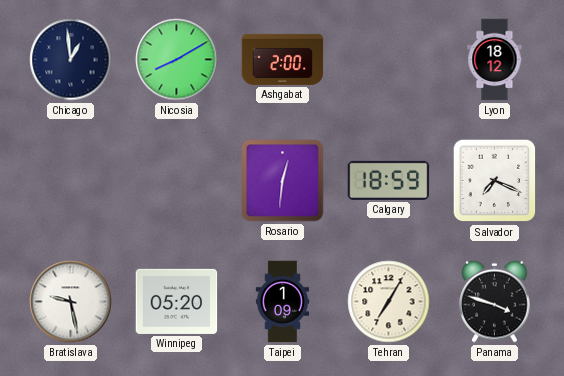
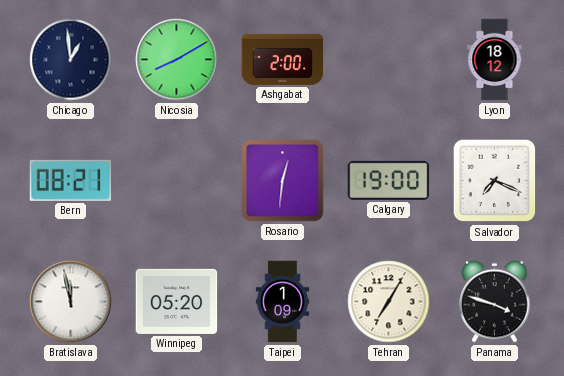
Bern: none -> 08:21 (71, 180)
Calgary: 18:59 -> 19:00 (389, 180)
Bratislava: 9:28 -> 11:58 (71, 302)
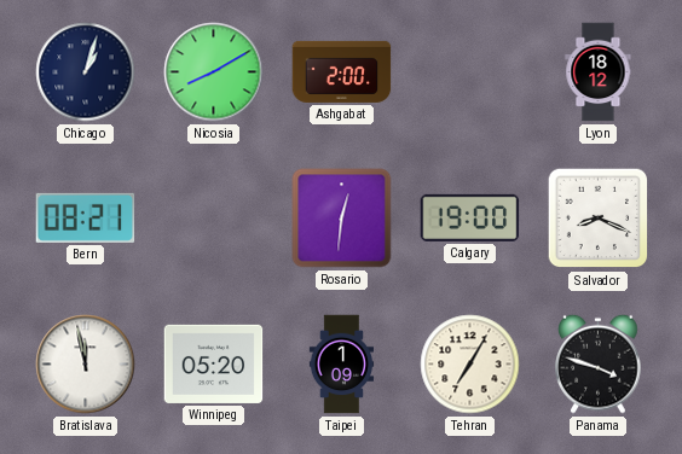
Chicago: 12:59 -> 1:03 (86, 72)
Salvador: 7:19 -> 8:19 (599, 219)
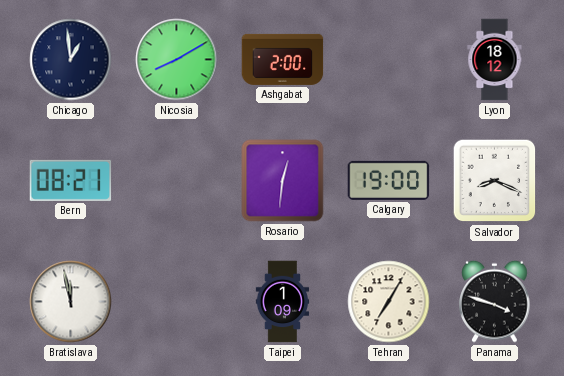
Chicago: 1:03 -> 12:59 (71, 60)
Winnipeg: 05:20 -> none (214, 363)
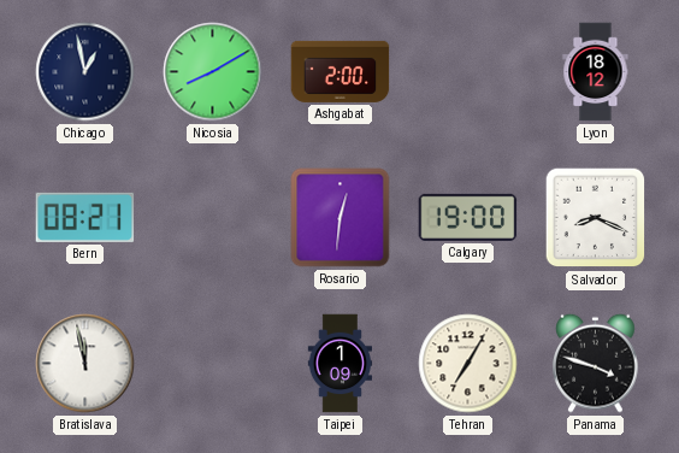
Chicago: 12:59 -> 12:58 (85, 72)
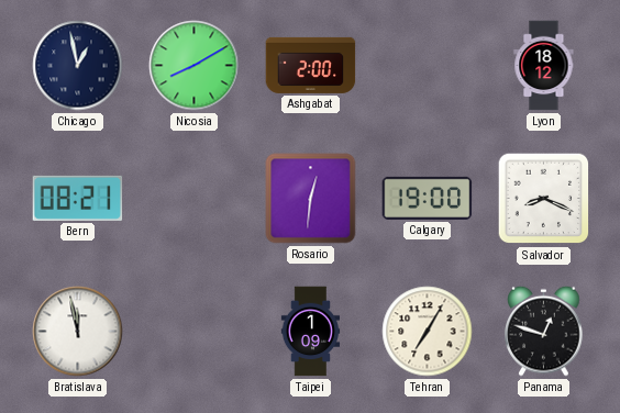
Panama: 3:48 -> 12:48 (544, 331)
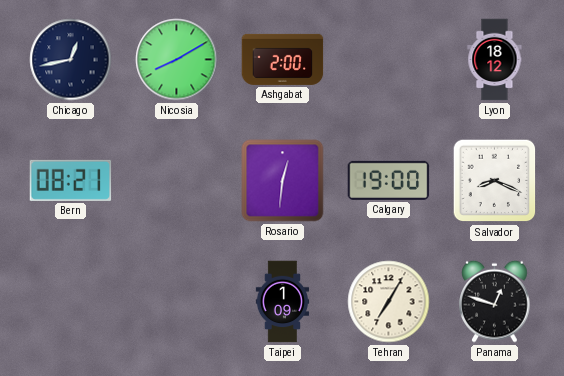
Chicago: 12:58 -> 12:43 (71, 60)
Bratislava: 11:58 -> none (78, 332)
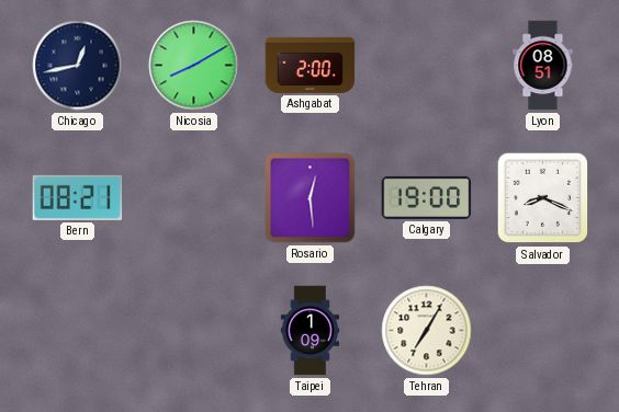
Lyon: 18:12 -> 08:51 (543, 66)
Rosario: 12:31 -> 12:29 (311, 198)
Panama: 12:48 -> none (495, 301)
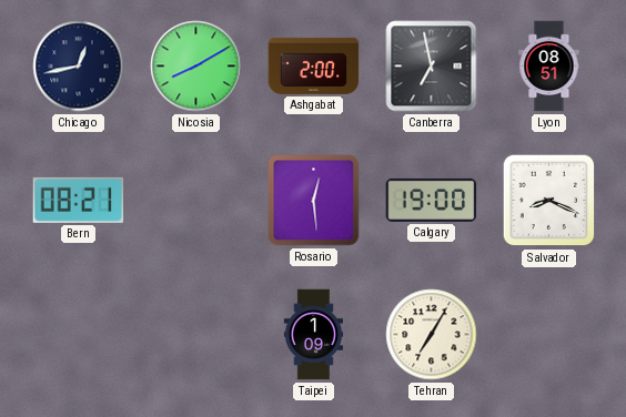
Canberra: none -> 6:58 (432, 67)
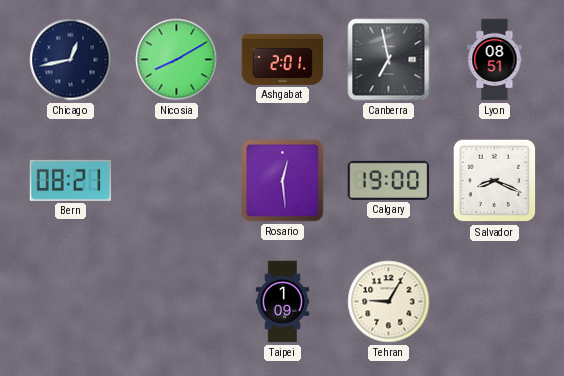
Ashgabat: 2:00 -> 2:01 (283, 59)
Tehran: 7:05 -> 9:05 (389, 302)
